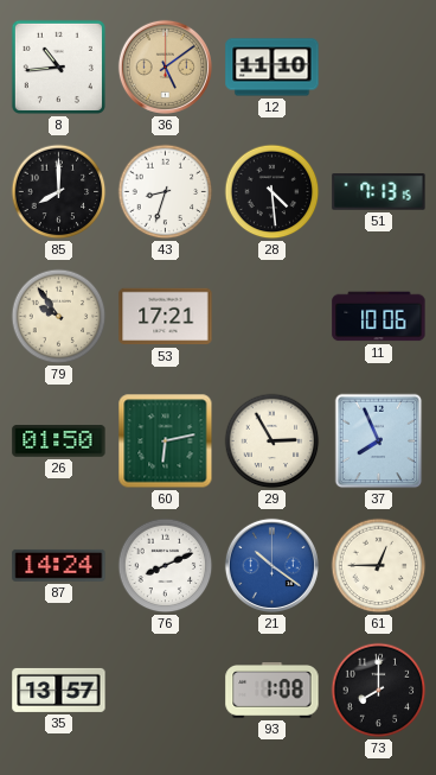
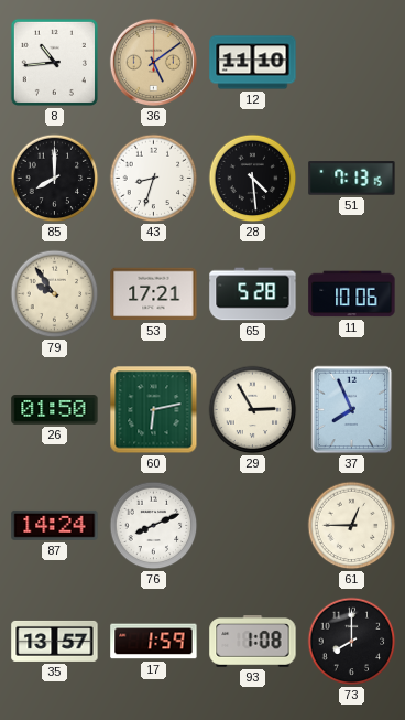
65: none -> 5:28 (253, 294)
21: 10:21 -> none (271, 565)
17: none -> 1:59 (154, 642)
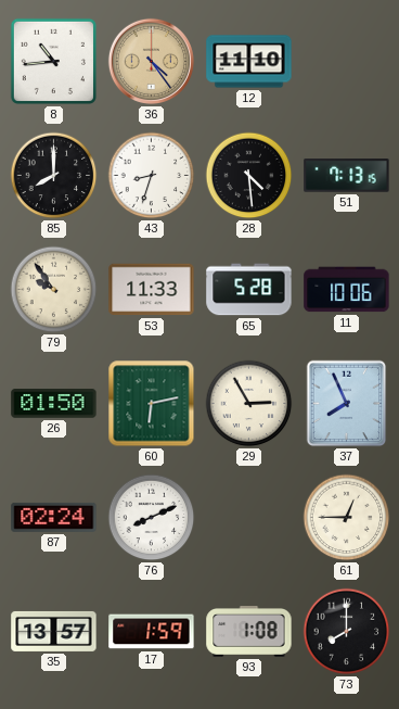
36: 5:09 -> 4:24 (151, 61)
53: 17:21 -> 11:33 (152, 290)
87: 14:24 -> 02:24 (54, 517)
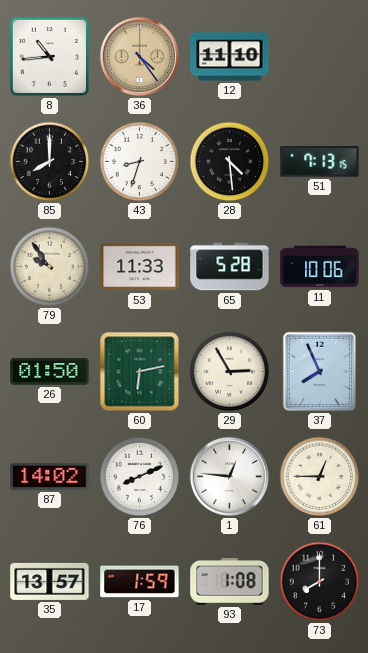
87: 02:24 -> 14:02 (50, 476)
1: none -> 12:46 (229, 476)
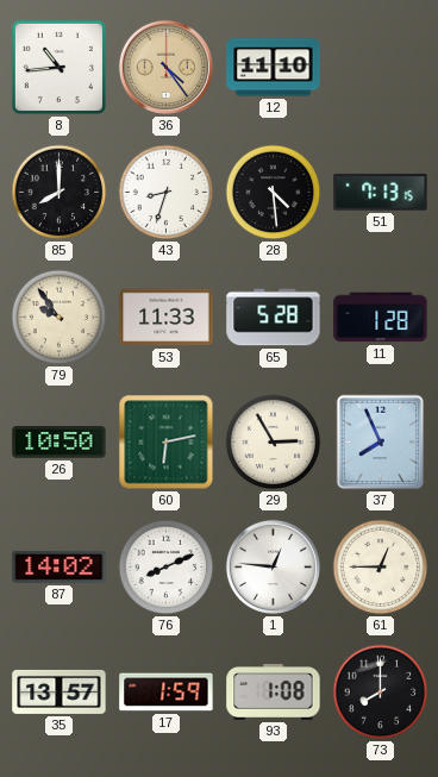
11: 10:06 -> 1:28 (381, 318)
26: 01:50 -> 10:50 (60, 443)
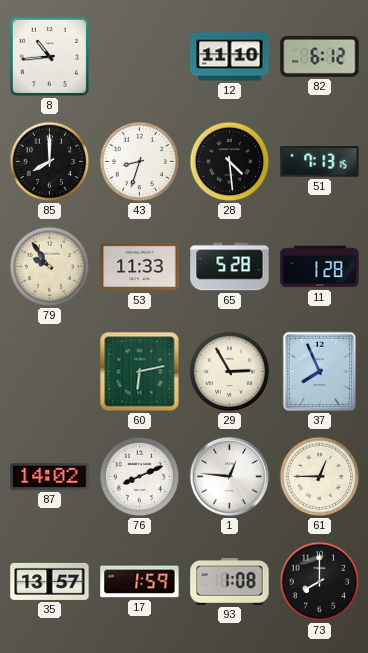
36: 4:24 -> none (165, 67)
82: none -> 6:12 (320, 56)
26: 10:50 -> none (60, 443)
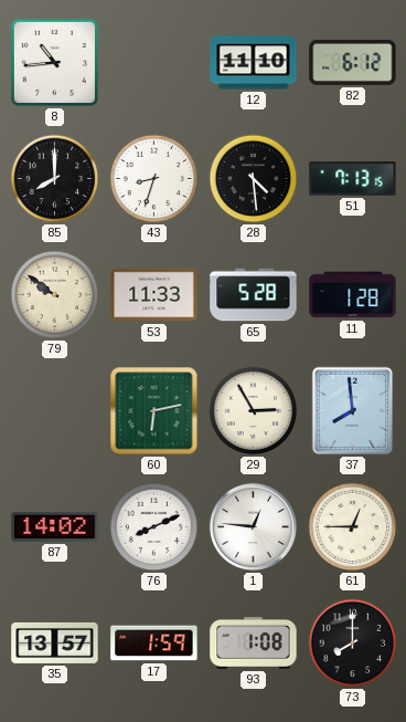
79: 9:54 -> 9:51 (55, 295)
37: 7:56 -> 7:59 (353, 411)
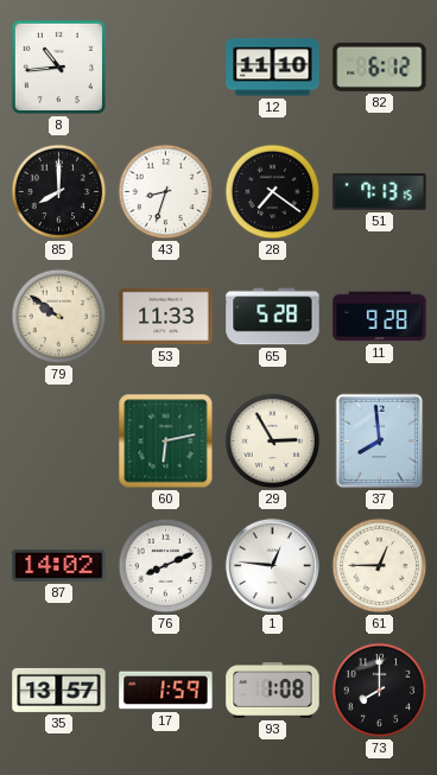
28: 4:29 -> 7:21 (273, 192)
11: 1:28 -> 9:28 (380, 317)
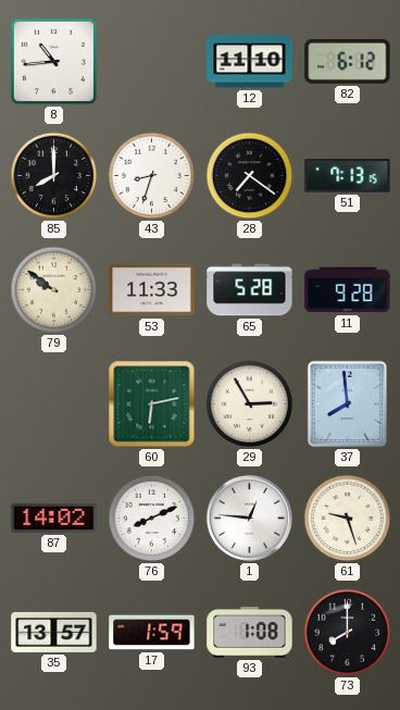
61: 12:45 -> 9:27 (348, 519)
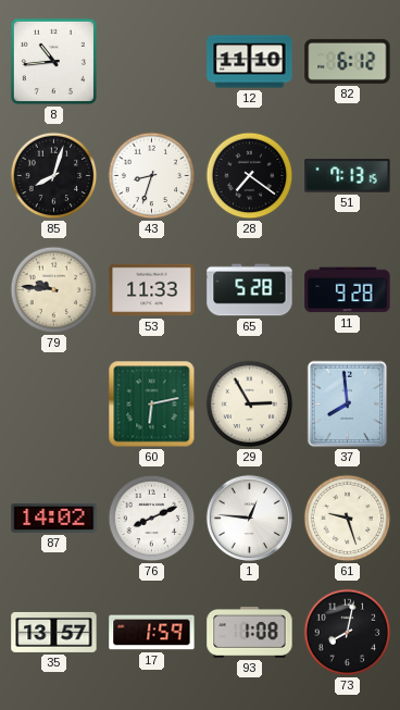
85: 8:00 -> 8:03 (54, 176)
79: 9:51 -> 9:46 (54, 290)
73: 8:00 -> 8:02 (348, 633)
